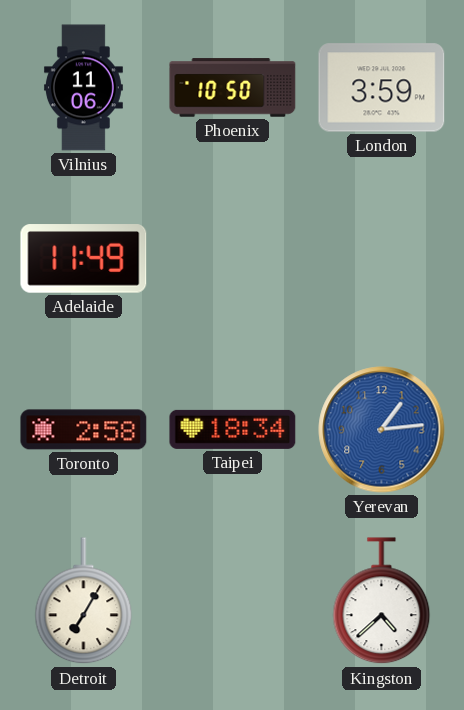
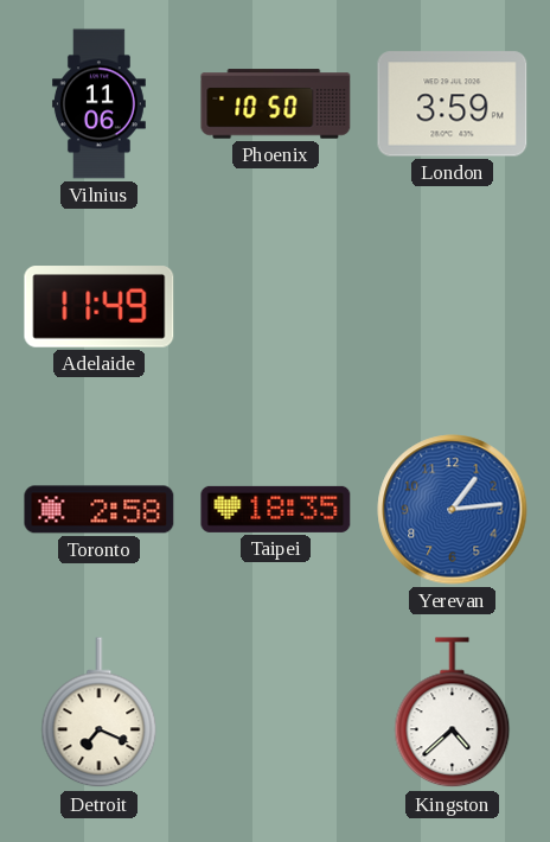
Taipei: 18:34 -> 18:35 (276, 509)
Detroit: 7:05 -> 7:19 (100, 713)
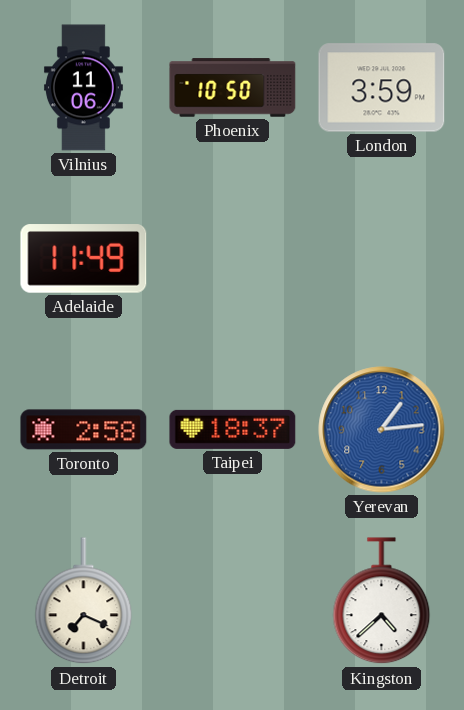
Taipei: 18:35 -> 18:37 (233, 429)
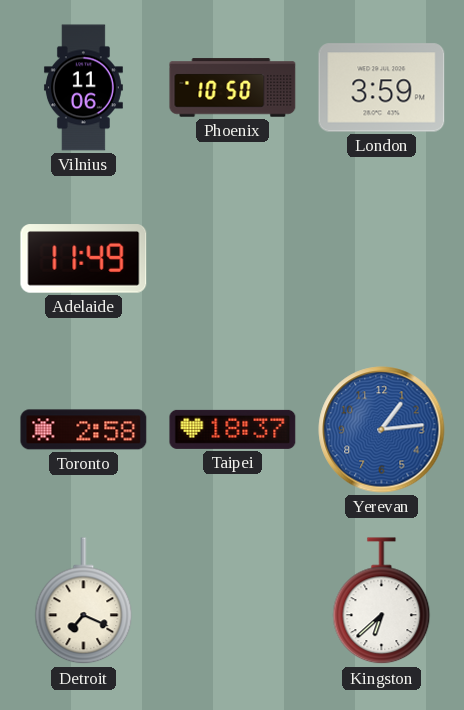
Kingston: 4:38 -> 6:38 (382, 601)
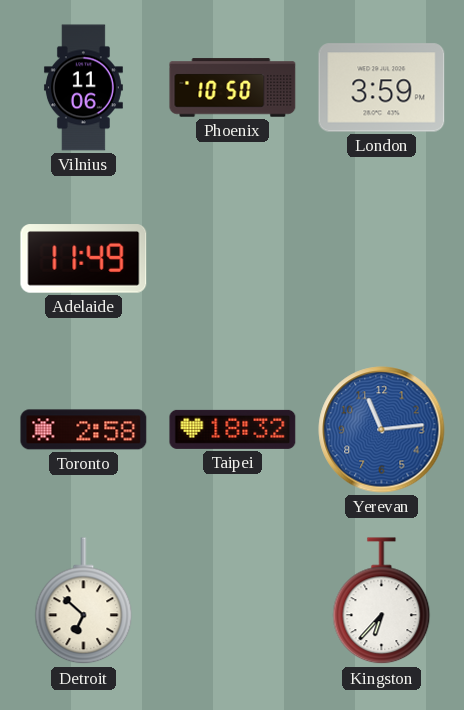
Taipei: 18:37 -> 18:32 (233, 429)
Yerevan: 1:14 -> 11:14 (382, 430)
Detroit: 7:19 -> 6:52 (84, 601)
Kingston: 6:38 -> 6:37 (382, 601)
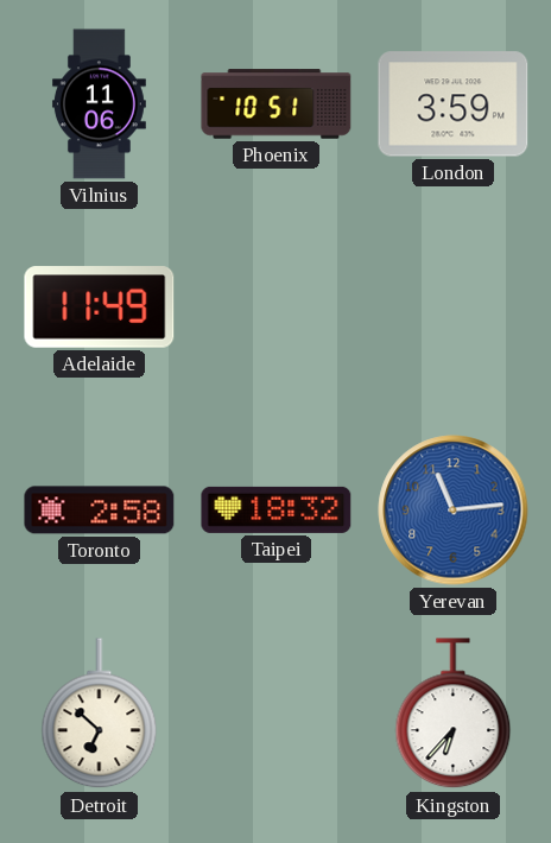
Phoenix: 10:50 -> 10:51 (277, 104)
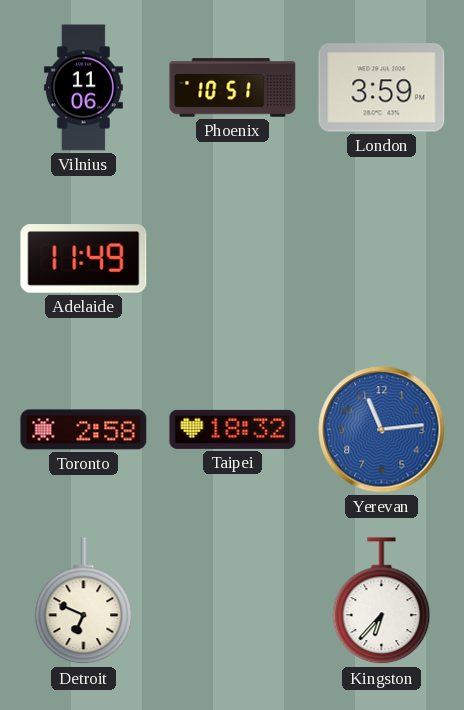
Detroit: 6:52 -> 6:49 (84, 601)
